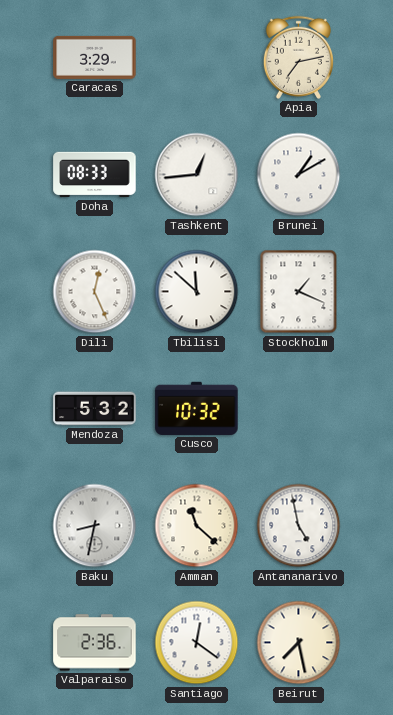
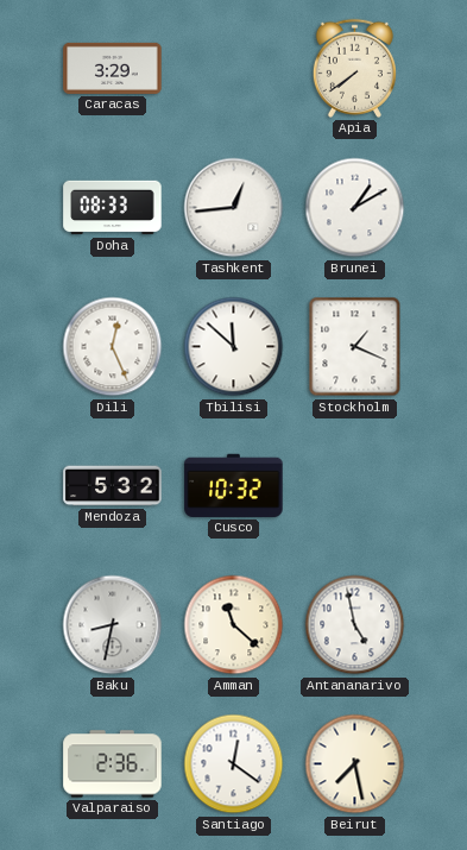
Apia: 7:13 -> 7:39 (354, 68)
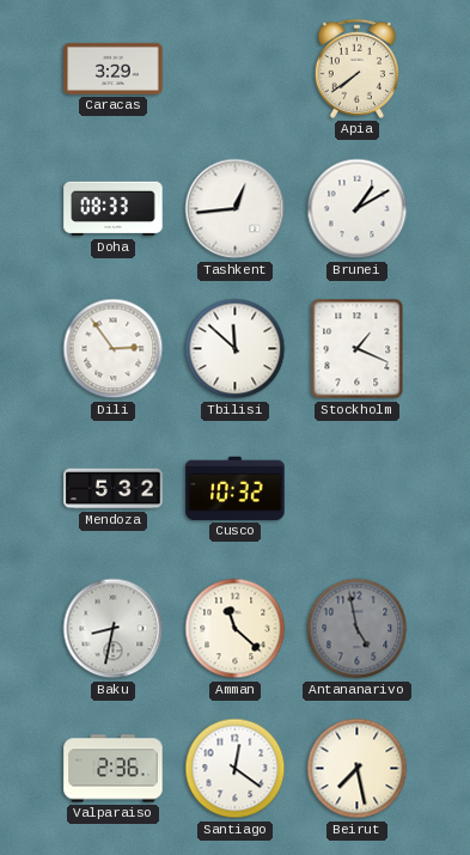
Dili: 12:26 -> 2:54 (114, 349)
Antananarivo dial: white -> grey (358, 629)
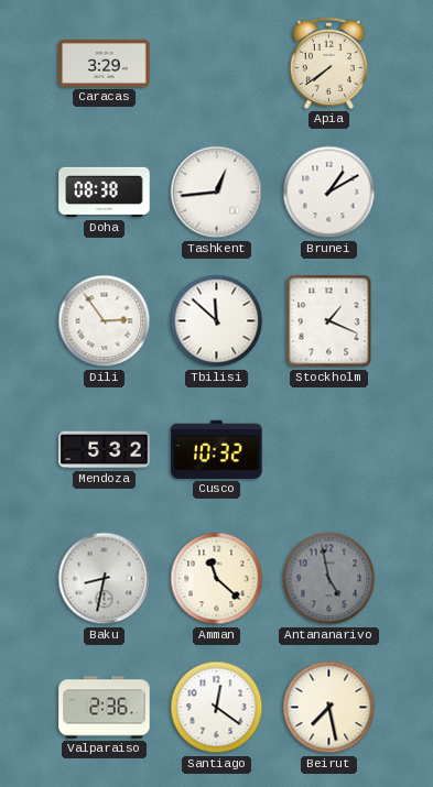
Doha: 08:33 -> 08:38 (105, 193)
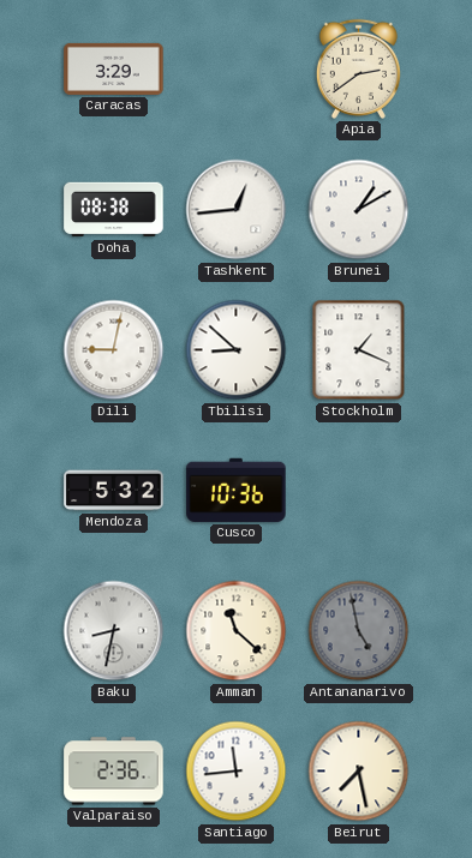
Apia: 7:39 -> 2:39 (358, 68)
Dili: 2:54 -> 9:02 (114, 350)
Tbilisi: 11:52 -> 8:52 (237, 350)
Cusco: 10:32 -> 10:36 (237, 490)
Santiago: 12:21 -> 11:44 (237, 772)
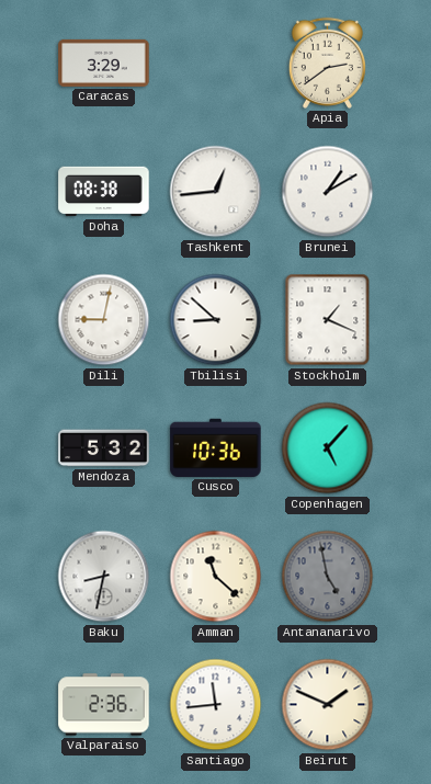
Copenhagen: none -> 5:07 (328, 448)
Beirut: 7:28 -> 1:49 (328, 705)
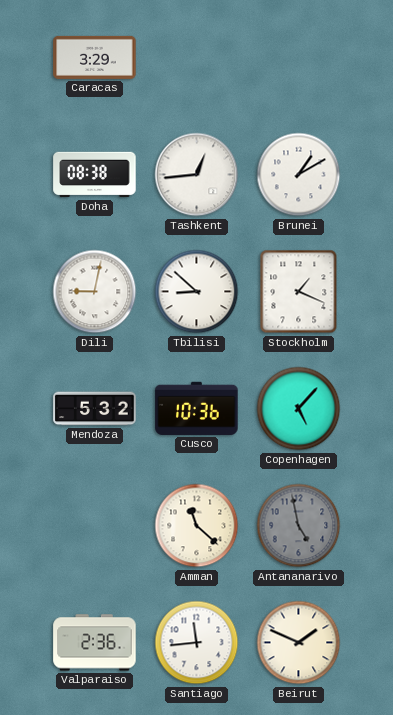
Apia: 2:39 -> none (327, 63)
Baku: 8:32 -> none (104, 577)
